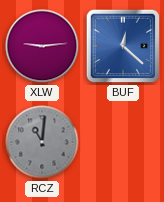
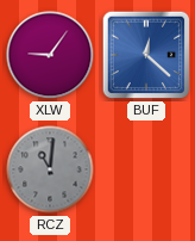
XLW: 9:14 -> 9:06 (50, 55)
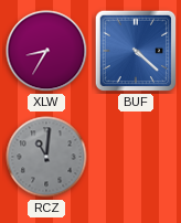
XLW: 9:06 -> 8:35 (46, 51)
BUF: 12:22 -> 4:22 (136, 51)
